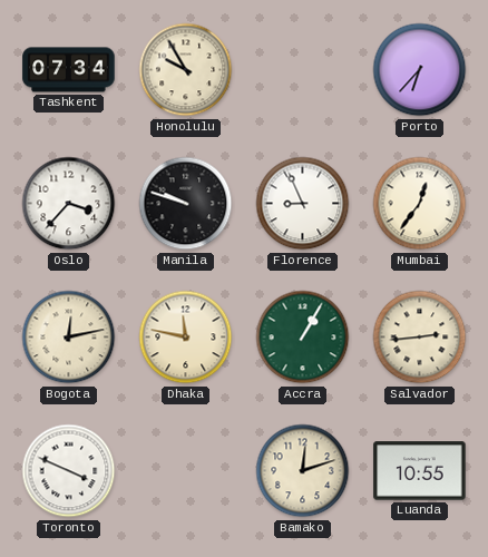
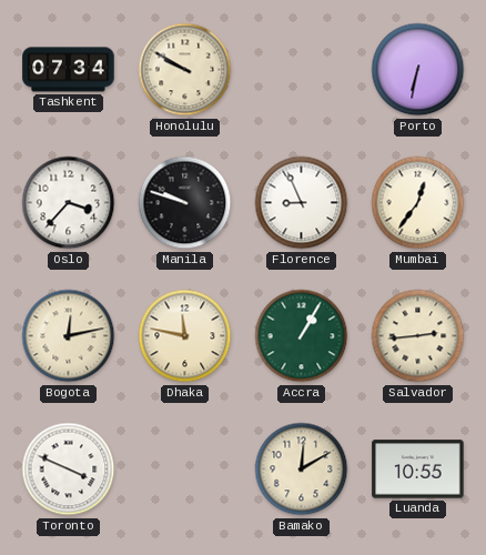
Honolulu: 9:55 -> 9:50 (185, 70)
Porto: 6:37 -> 6:32 (418, 70)
Bamako: 12:12 -> 12:10 (302, 470)
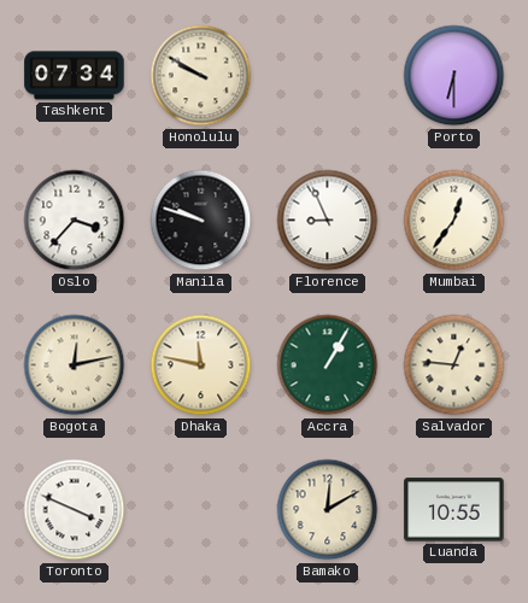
Porto: 6:32 -> 6:30 (454, 76)
Salvador: 2:44 -> 12:46 (454, 365)
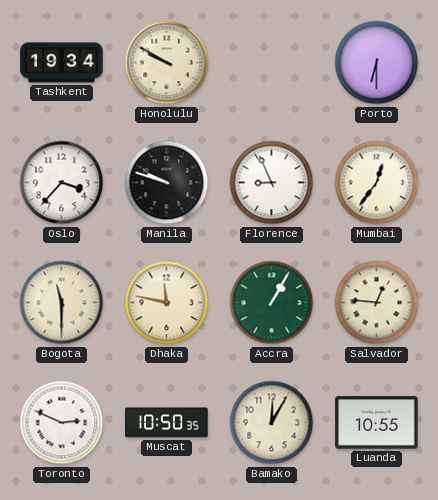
Tashkent: 07:34 -> 19:34 (62, 63)
Bogota: 12:13 -> 11:30 (62, 303)
Toronto: 3:49 -> 2:49 (62, 423)
Muscat: none -> 10:50 (167, 423)
Bamako: 12:10 -> 12:05 (272, 423)
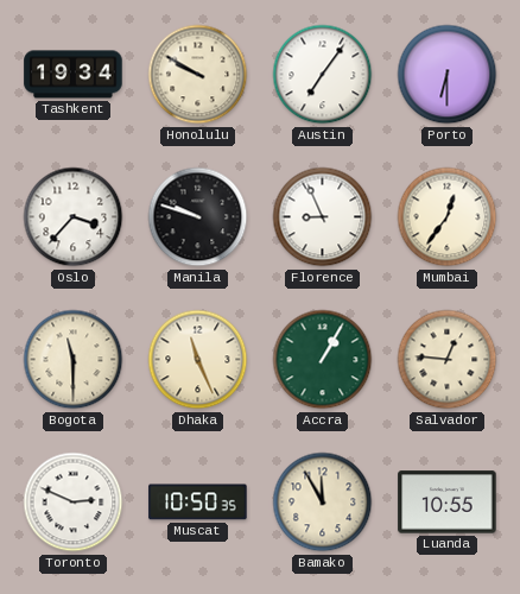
Austin: none -> 7:06 (323, 75)
Dhaka: 11:47 -> 11:26 (198, 360)
Bamako: 12:05 -> 11:55 (323, 503)
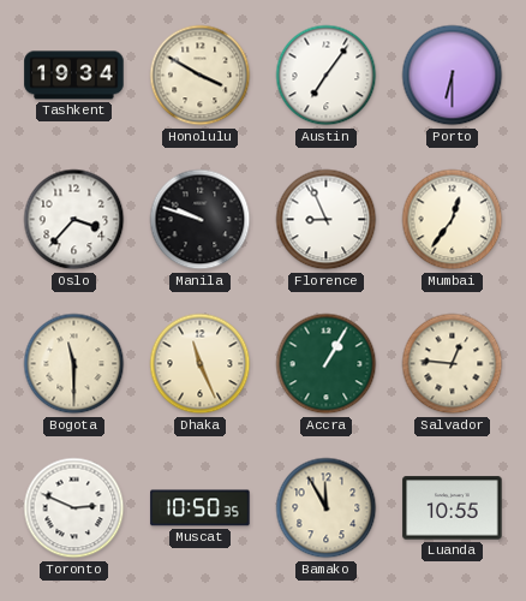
Honolulu: 9:50 -> 3:50 (201, 76)
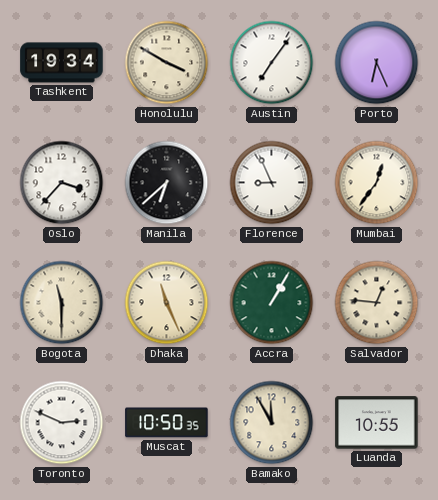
Porto: 6:30 -> 6:26 (377, 63)
Manila: 9:48 -> 6:38 (167, 183)
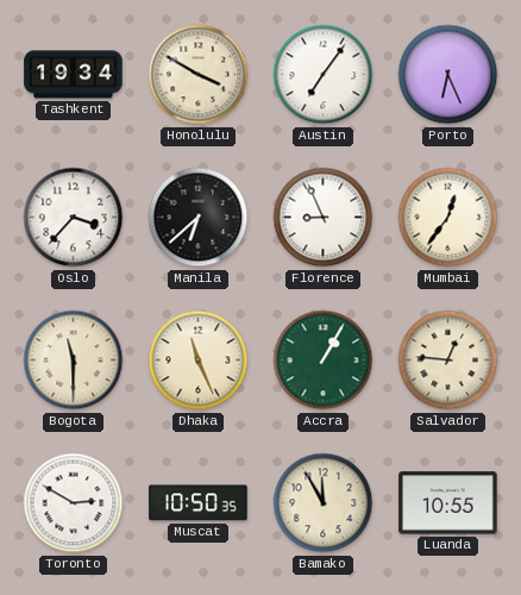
Toronto: 2:49 -> 2:50 (74, 503)
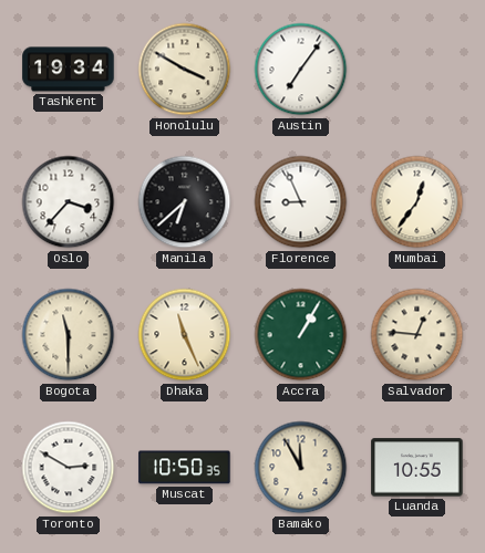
Porto: 6:26 -> none (448, 75)
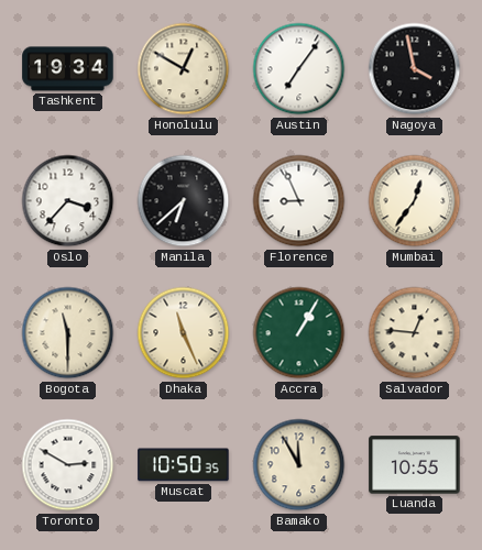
Honolulu: 3:50 -> 12:50 (184, 69)
Nagoya: none -> 3:58 (415, 69)
